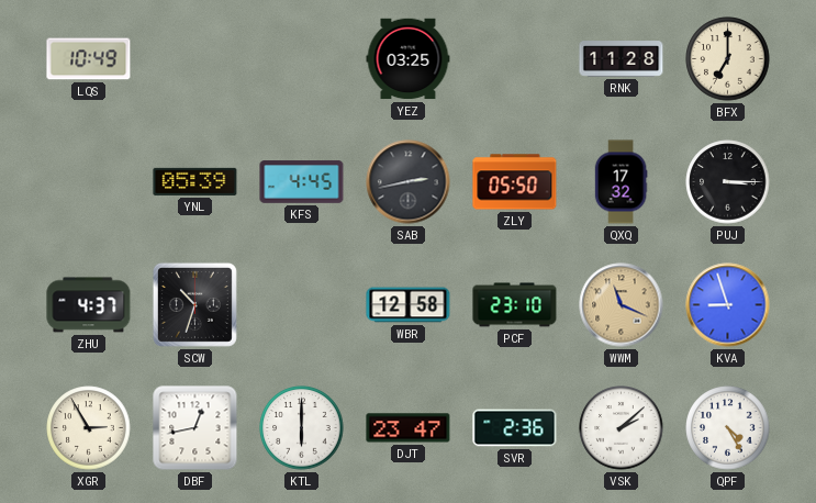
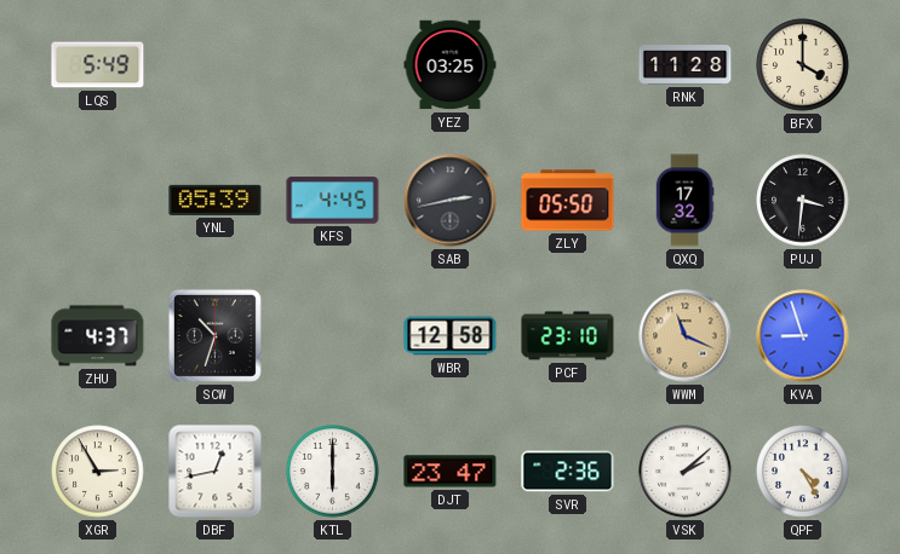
LQS: 10:49 -> 5:49 (98, 65)
BFX: 7:00 -> 4:00 (803, 65)
PUJ: 3:15 -> 3:31 (803, 201)
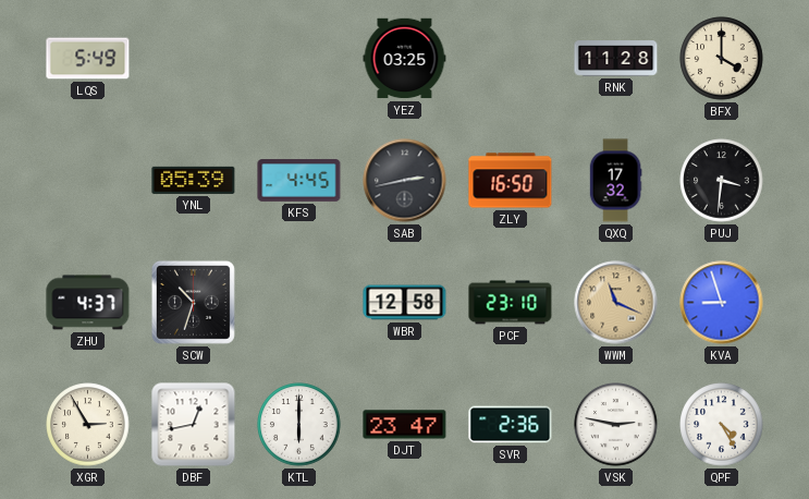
ZLY: 05:50 -> 16:50 (511, 181)
VSK: 2:08 -> 2:47 (616, 425)
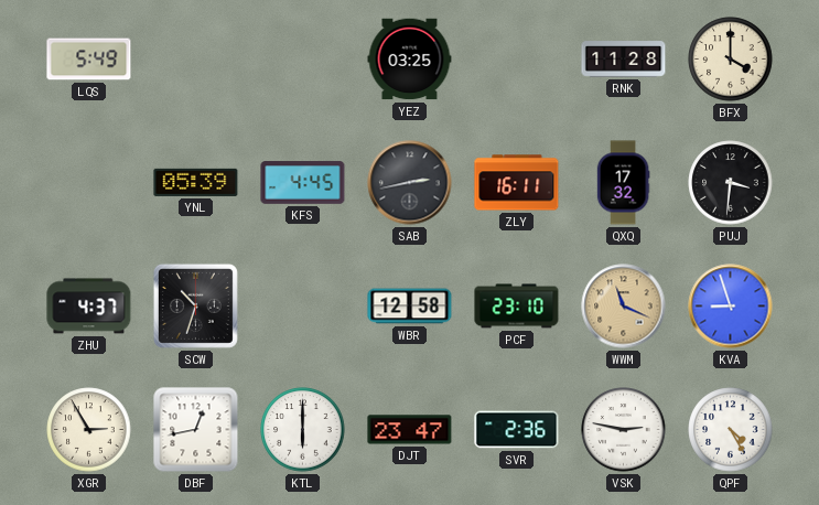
ZLY: 16:50 -> 16:11 (517, 183)
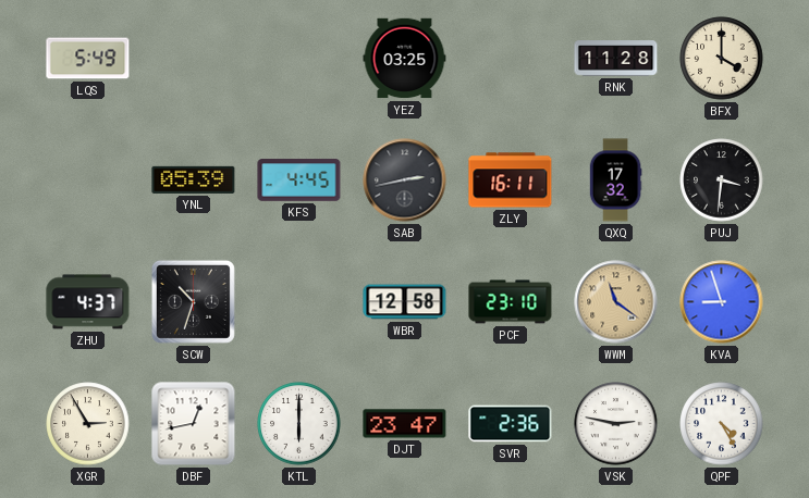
WWM: 11:19 -> 11:21 (616, 302)
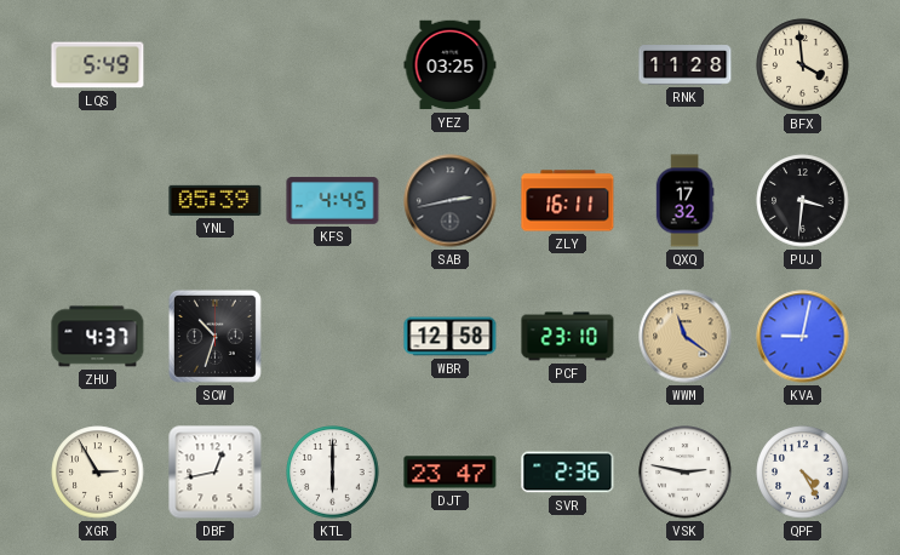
BFX: 4:00 -> 3:59 (803, 65)
KVA: 8:57 -> 9:02 (803, 337)
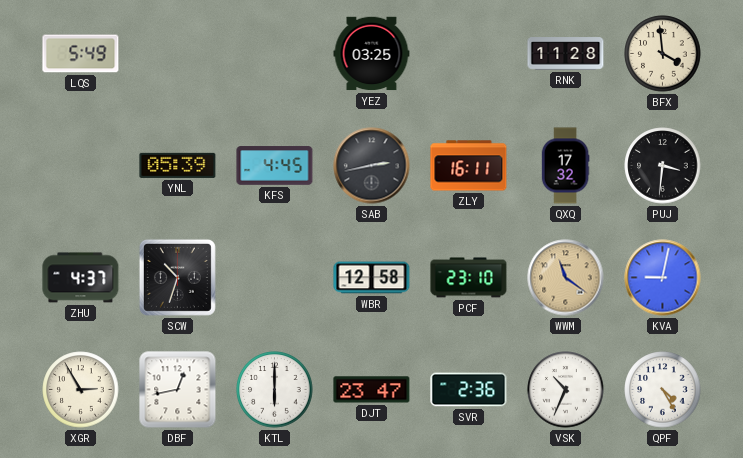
VSK: 2:47 -> 10:34 (566, 390)
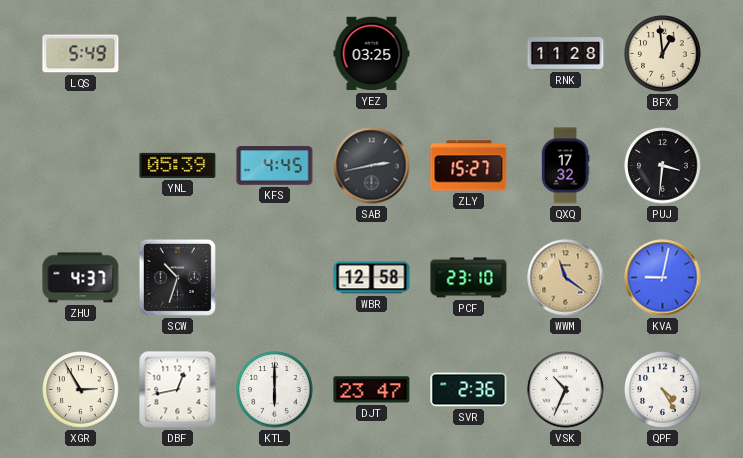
BFX: 3:59 -> 12:59 (663, 54)
ZLY: 16:11 -> 15:27 (469, 166)
